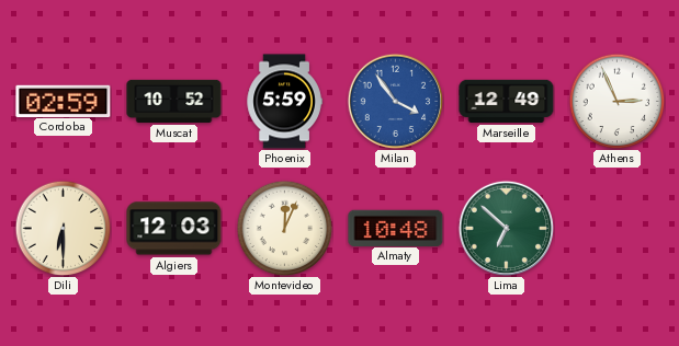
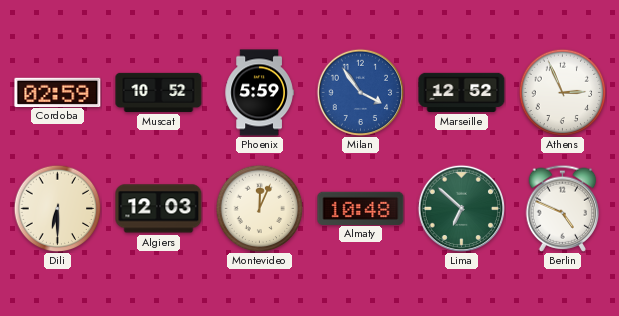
Marseille: 12:49 -> 12:52 (462, 92)
Berlin: none -> 4:49 (563, 208)
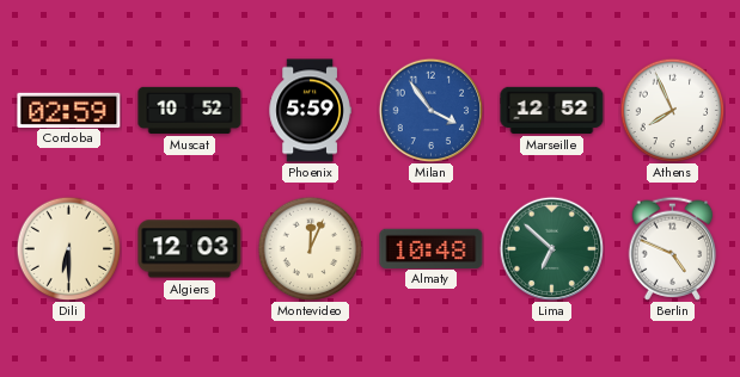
Athens: 2:56 -> 7:56 (672, 110)
